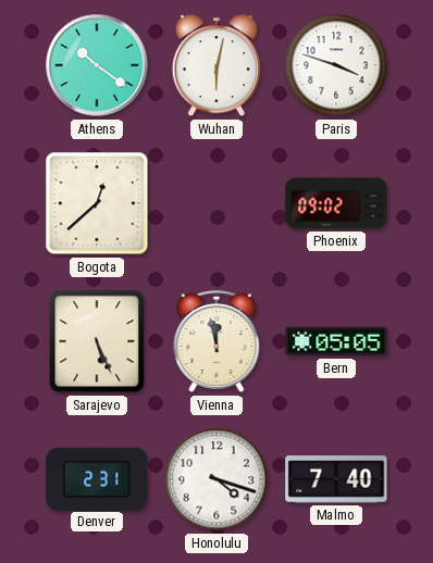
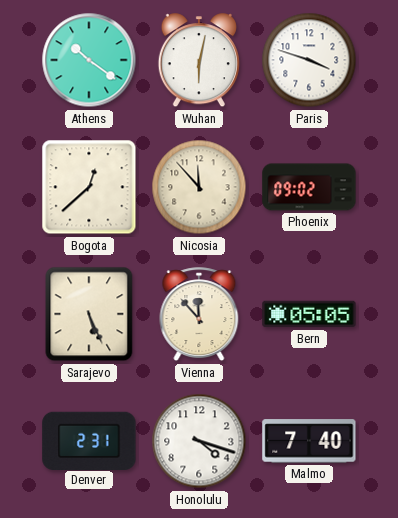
Nicosia: none -> 11:53 (199, 187)
Vienna: 11:58 -> 11:53 (199, 315)
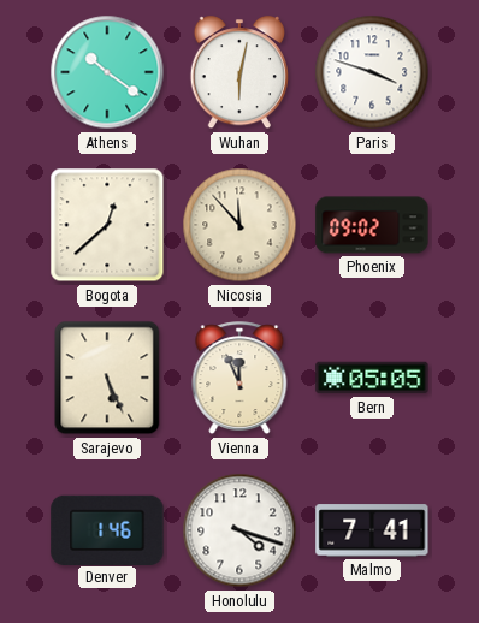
Vienna: 11:53 -> 11:56 (239, 379)
Denver: 2:31 -> 1:46 (107, 529)
Malmo: 7:40 -> 7:41 (372, 530)
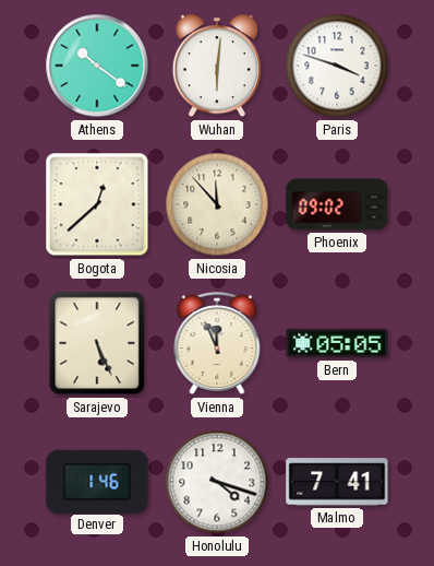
Wuhan: 6:02 -> 6:01 (217, 67)
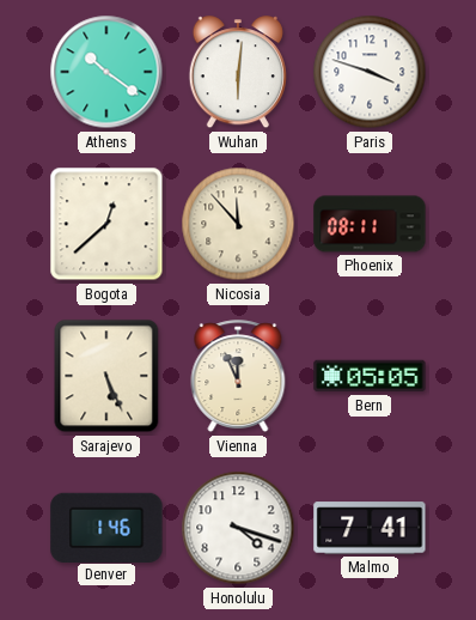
Phoenix: 09:02 -> 08:11 (370, 224)
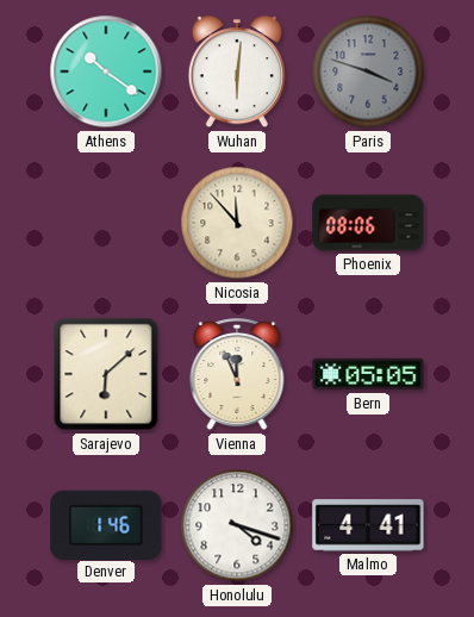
Paris dial: white -> grey (368, 71)
Bogota: 12:38 -> none (106, 224)
Phoenix: 08:11 -> 08:06 (368, 223)
Sarajevo: 5:26 -> 6:08 (106, 374)
Malmo: 7:41 -> 4:41 (368, 525)
